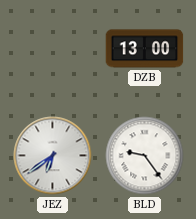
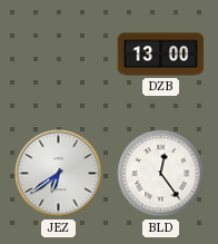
BLD: 9:24 -> 12:24 (161, 174)
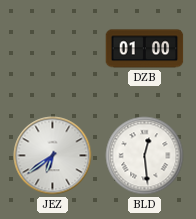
DZB: 13:00 -> 01:00 (145, 49)
BLD: 12:24 -> 12:29 (145, 156)
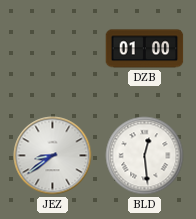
JEZ: 6:39 -> 8:39 (53, 156)
